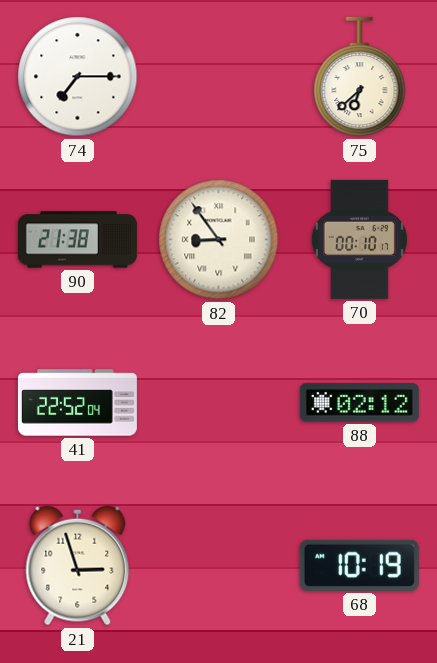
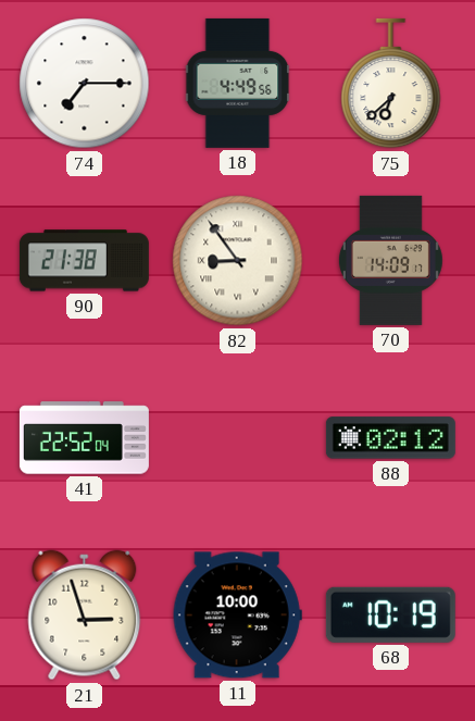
18: none -> 4:49 (238, 83)
70: 00:10 -> 14:09 (390, 260)
11: none -> 10:00 (237, 616)
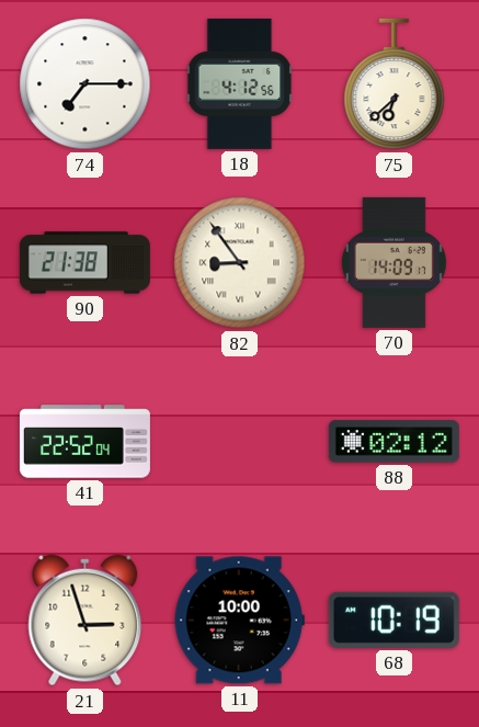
18: 4:49 -> 4:12 (240, 83)
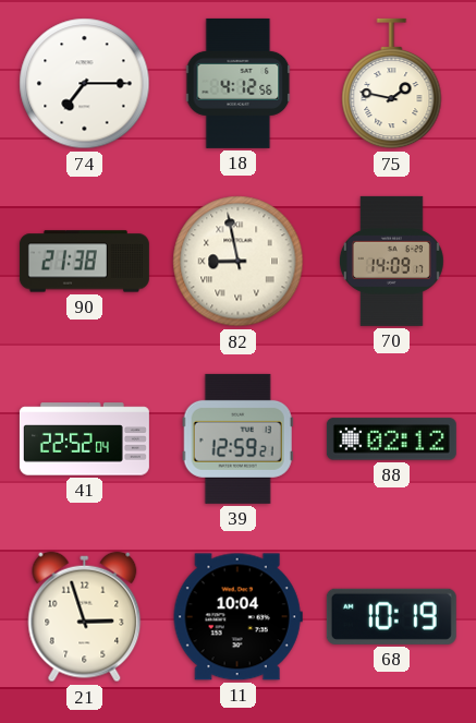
75: 6:38 -> 1:47 (392, 84)
82: 8:54 -> 8:58 (239, 262)
39: none -> 12:59 (237, 438)
11: 10:00 -> 10:04 (237, 617)
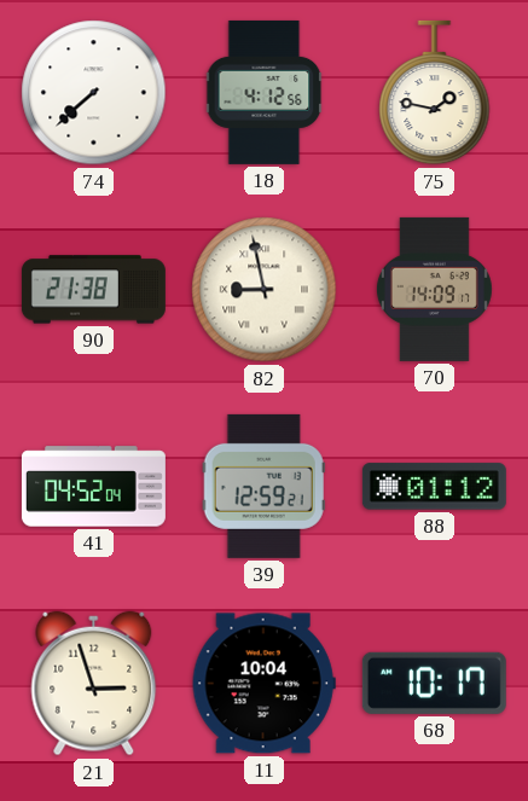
74: 7:15 -> 7:38 (94, 93)
41: 22:52 -> 04:52 (93, 487)
88: 02:12 -> 01:12 (434, 487)
68: 10:19 -> 10:17 (434, 683)
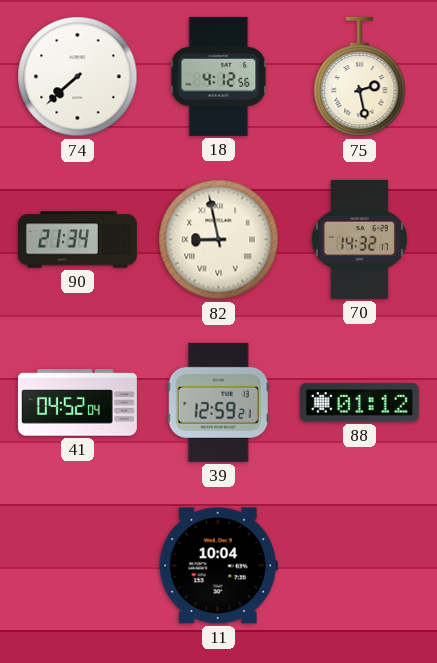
75: 1:47 -> 2:28 (360, 77)
90: 21:38 -> 21:34 (77, 240)
70: 14:09 -> 14:32 (359, 239)
21: 2:57 -> none (94, 684)
68: 10:17 -> none (434, 683)
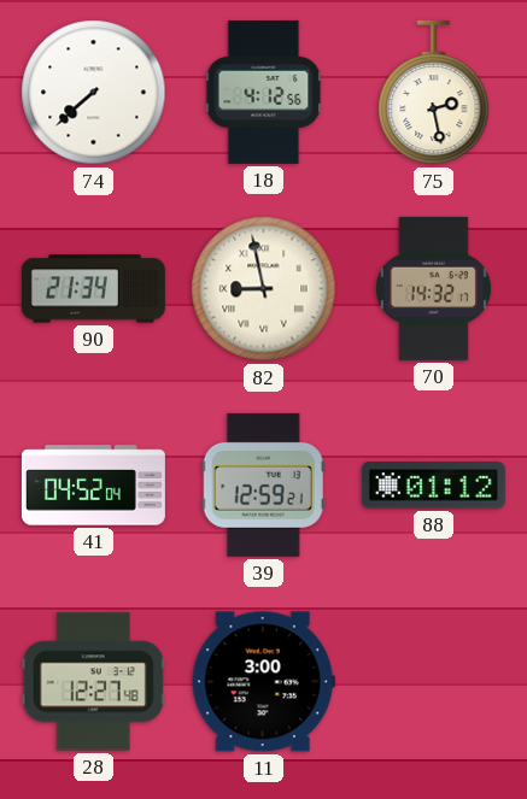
28: none -> 12:27 (93, 682)
11: 10:04 -> 3:00 (263, 682)
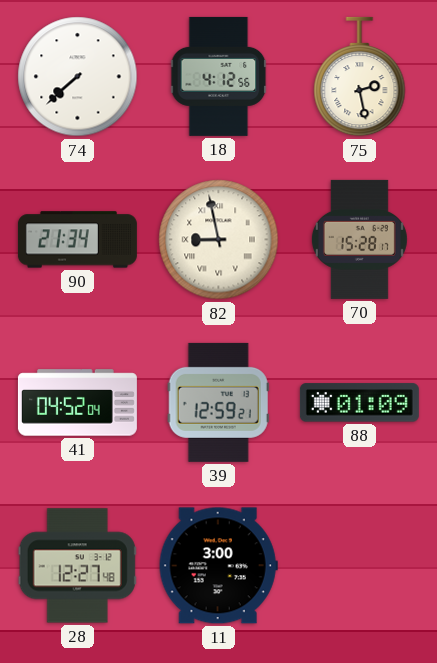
70: 14:32 -> 15:28 (359, 239)
88: 01:12 -> 01:09 (359, 403)
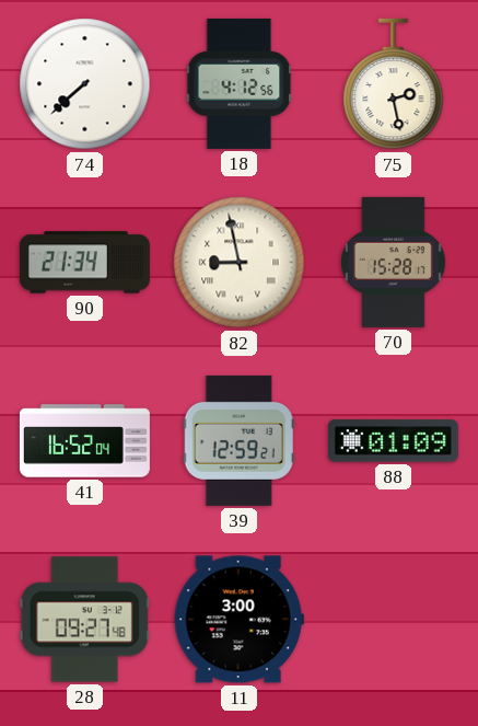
41: 04:52 -> 16:52 (84, 441)
28: 12:27 -> 09:27 (84, 620)
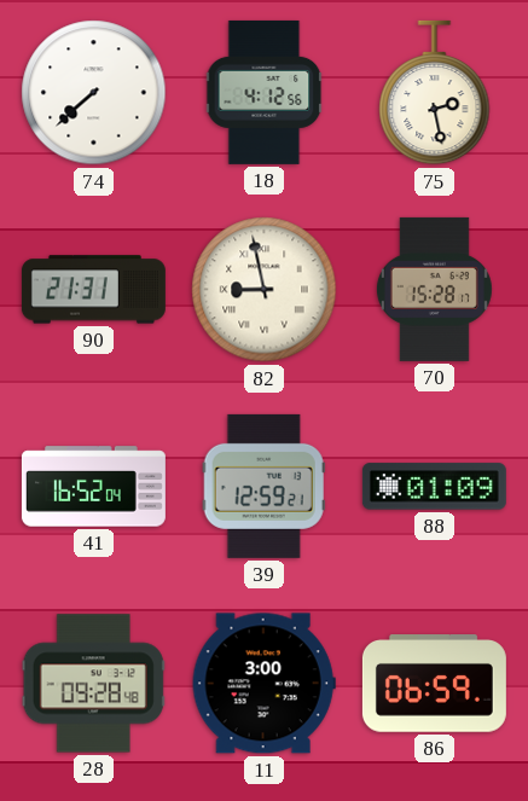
90: 21:34 -> 21:31 (93, 290)
28: 09:27 -> 09:28 (93, 684)
86: none -> 06:59 (434, 684)
